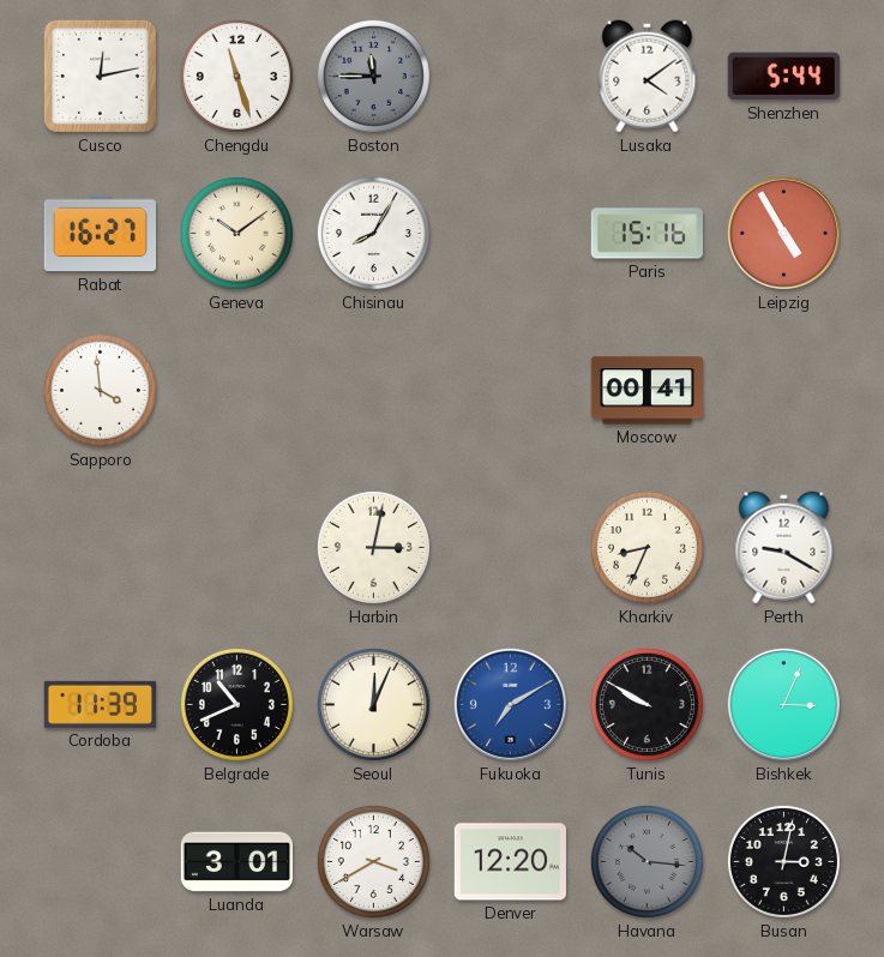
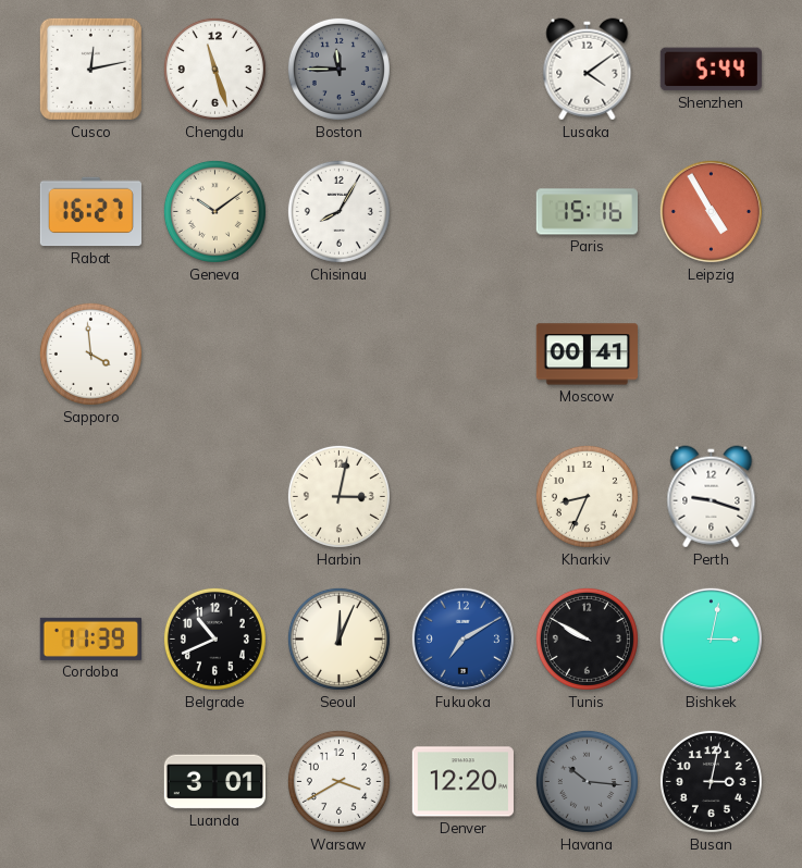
Perth: 9:20 -> 9:18 (712, 497)
Bishkek: 3:04 -> 3:02 (711, 638)
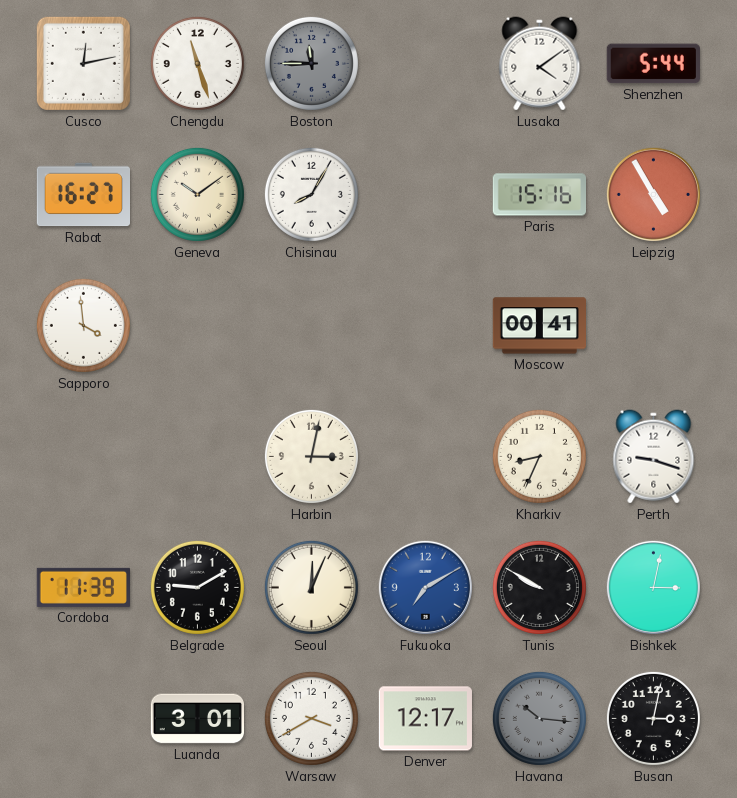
Belgrade: 10:41 -> 9:10 (197, 587)
Denver: 12:20 -> 12:17 (425, 719)
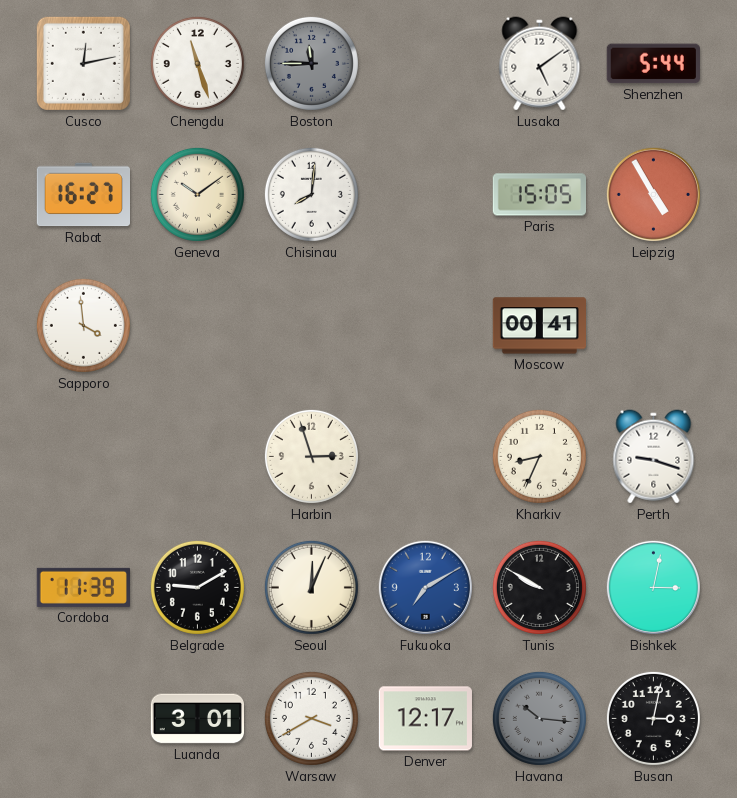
Lusaka: 4:09 -> 5:09 (540, 64)
Chisinau: 8:05 -> 8:01 (311, 194)
Paris: 15:16 -> 15:05 (539, 195)
Harbin: 3:02 -> 2:57 (311, 456)
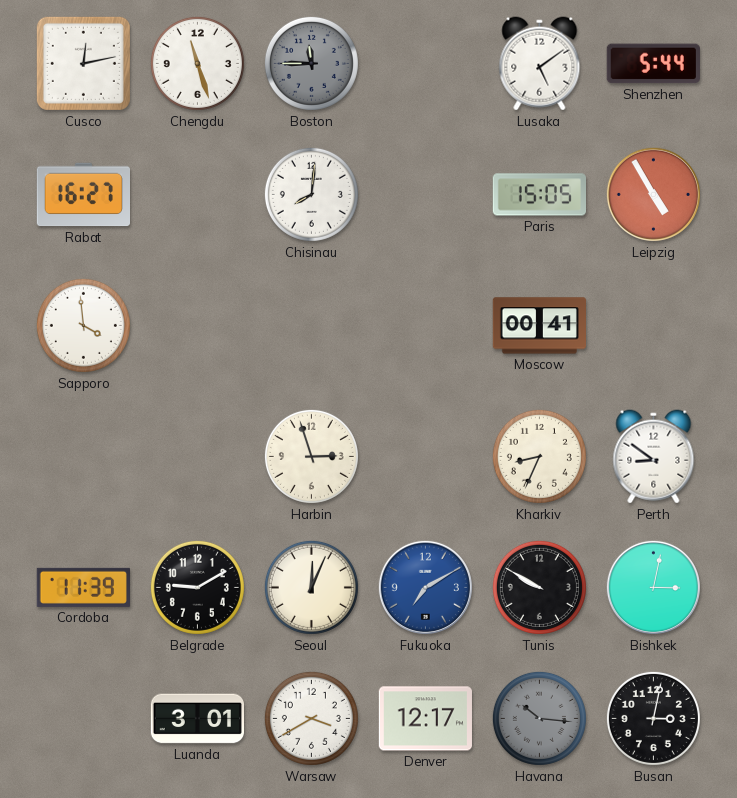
Geneva: 10:09 -> none (197, 194)
Perth: 9:18 -> 8:51 (654, 457)
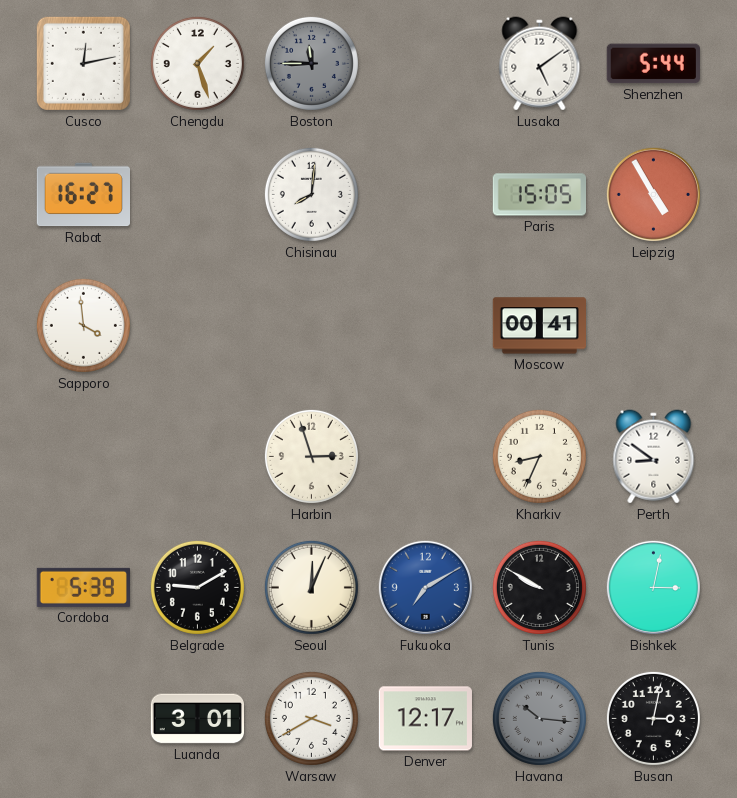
Chengdu: 11:27 -> 1:27 (197, 63)
Cordoba: 11:39 -> 5:39 (83, 587)
